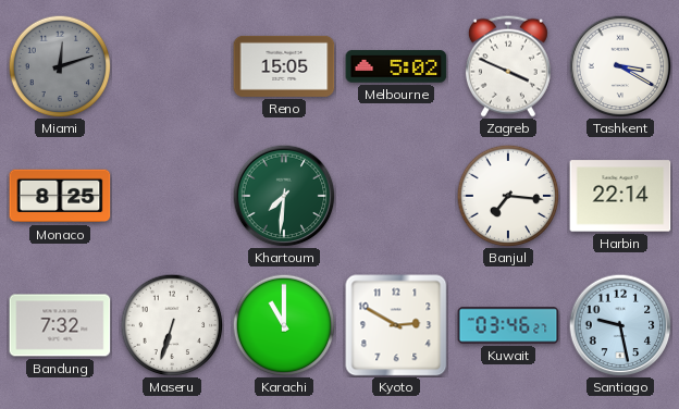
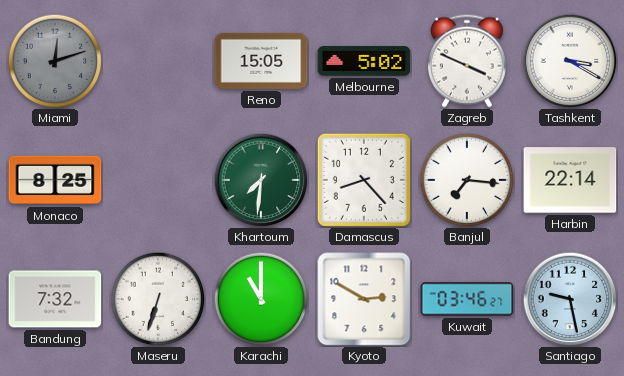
Damascus: none -> 8:23 (364, 180)
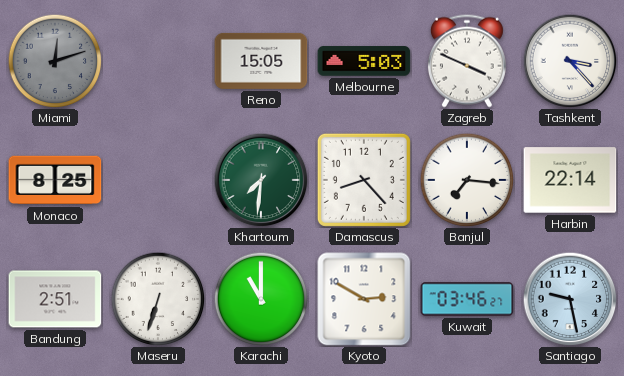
Melbourne: 5:02 -> 5:03 (364, 61)
Tashkent: 3:20 -> 3:23 (570, 61)
Bandung: 7:32 -> 2:51 (55, 299)
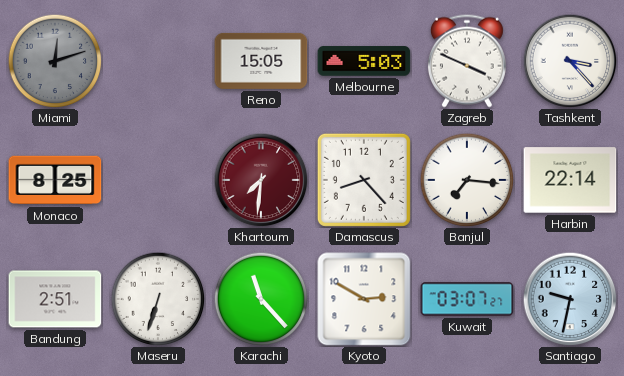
Khartoum dial: green -> burgundy (261, 180)
Karachi: 11:00 -> 11:23 (261, 299)
Kuwait: 03:46 -> 03:07 (467, 299)
Santiago: 9:28 -> 9:32 (570, 299)
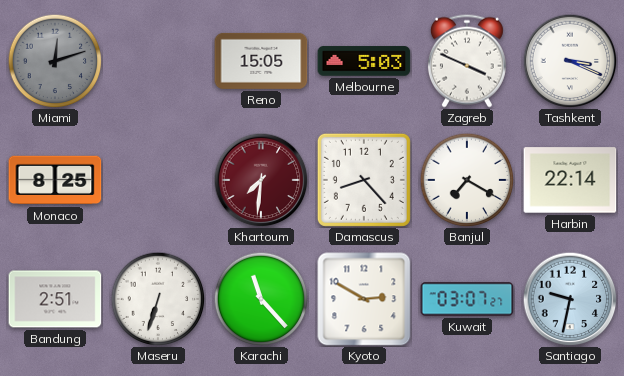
Tashkent: 3:23 -> 3:19 (570, 61)
Banjul: 7:16 -> 7:20 (467, 180)
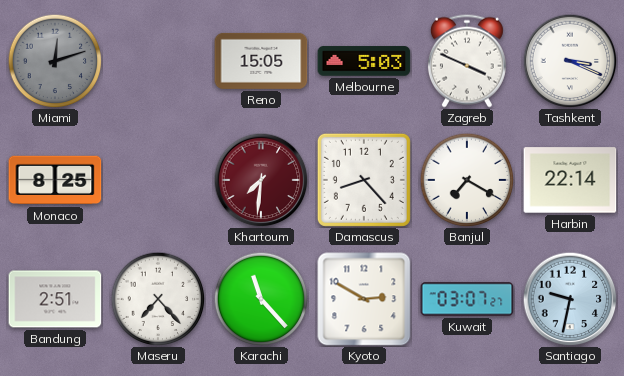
Maseru: 6:33 -> 7:23 (158, 299)
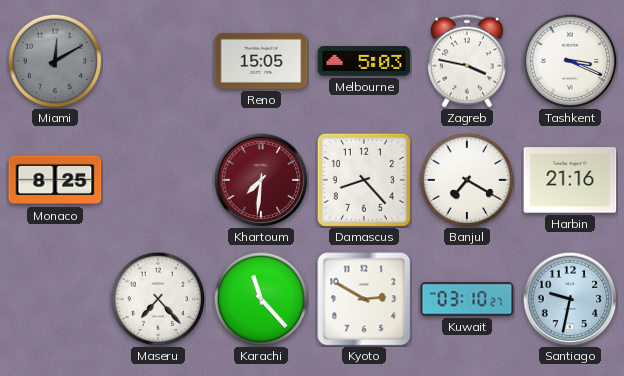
Miami: 12:12 -> 12:10 (55, 61)
Zagreb: 3:49 -> 3:47 (467, 61)
Harbin: 22:14 -> 21:16 (570, 180)
Bandung: 2:51 -> none (55, 299)
Kuwait: 03:07 -> 03:10 (467, 299)
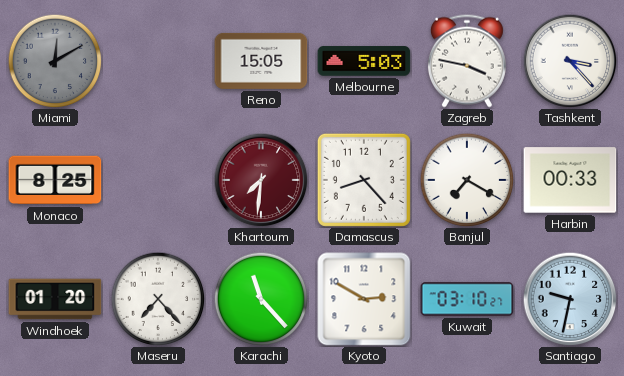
Tashkent: 3:19 -> 3:23 (570, 61)
Harbin: 21:16 -> 00:33 (570, 180)
Windhoek: none -> 01:20 (55, 299)
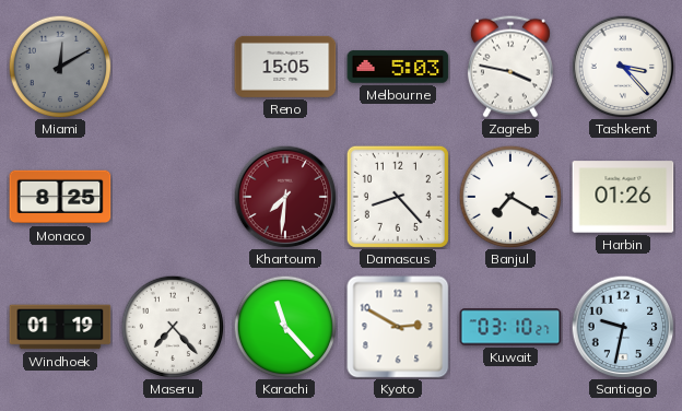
Harbin: 00:33 -> 01:26 (623, 197)
Windhoek: 01:20 -> 01:19 (60, 327)
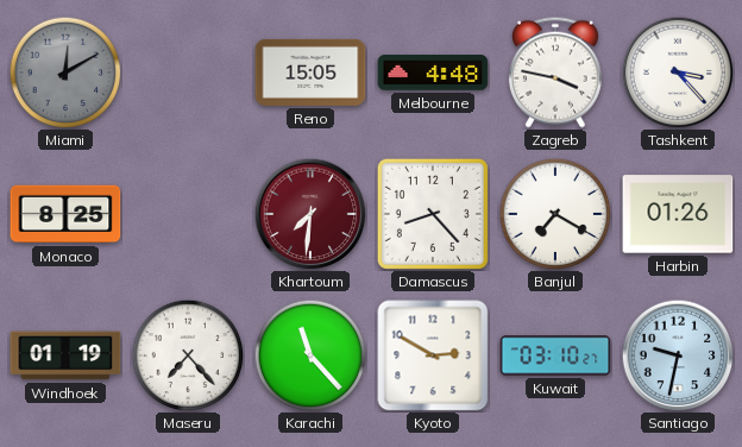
Melbourne: 5:03 -> 4:48 (433, 73)
